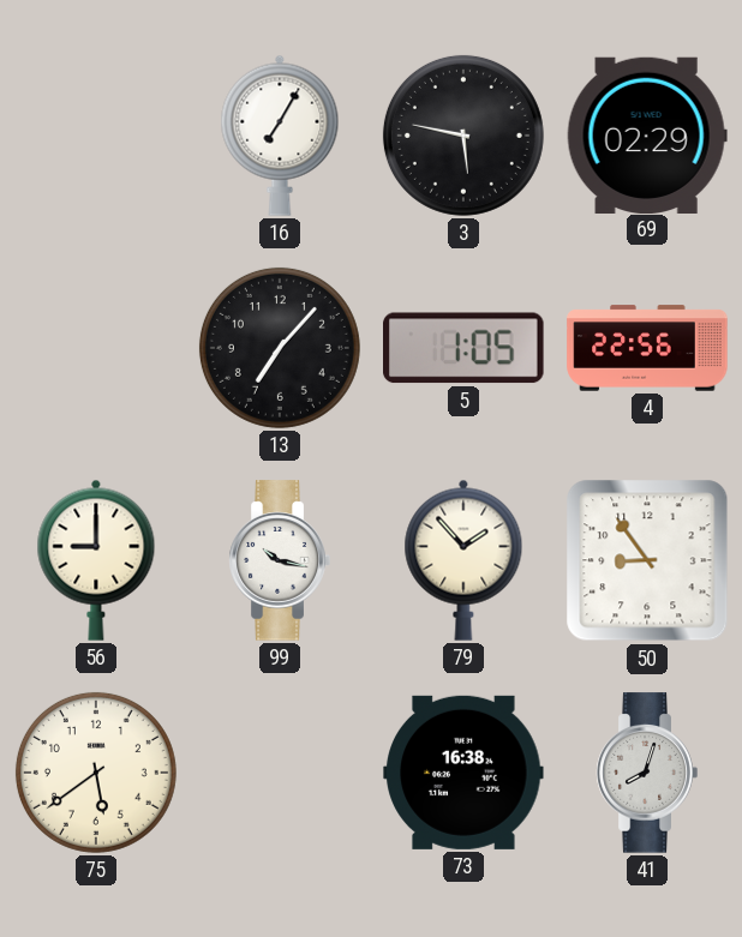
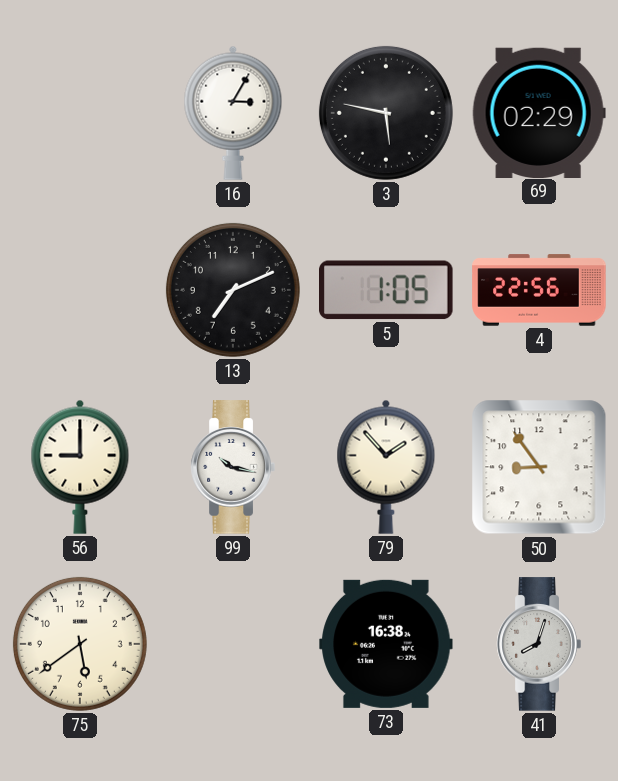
16: 7:05 -> 3:05 (233, 113)
13: 7:07 -> 7:11 (233, 290)
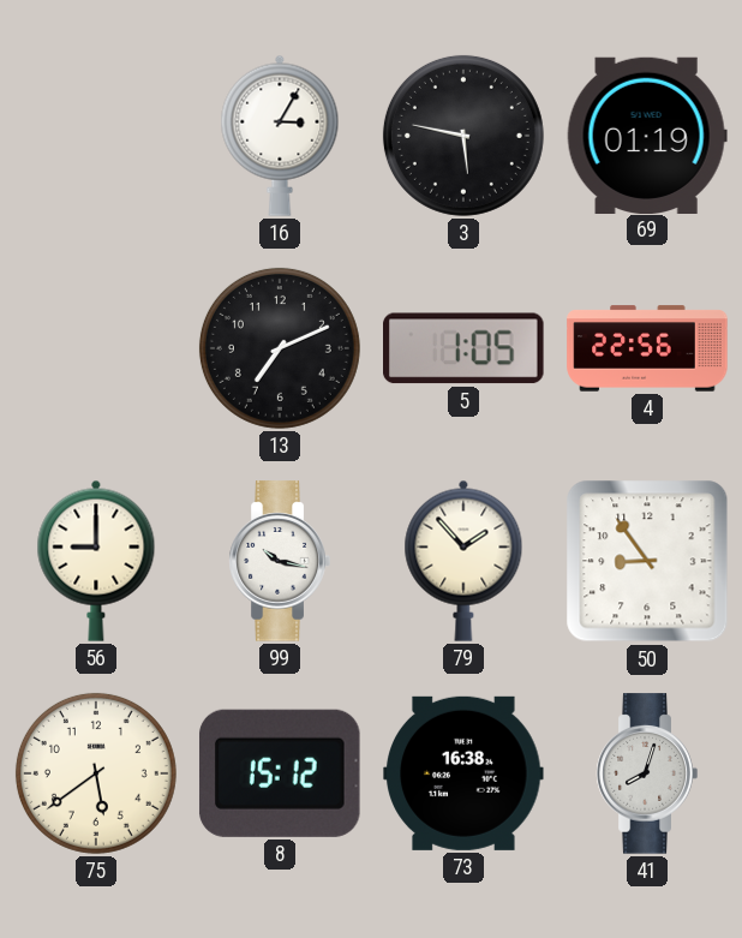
69: 02:29 -> 01:19 (647, 135)
8: none -> 15:12 (280, 773)
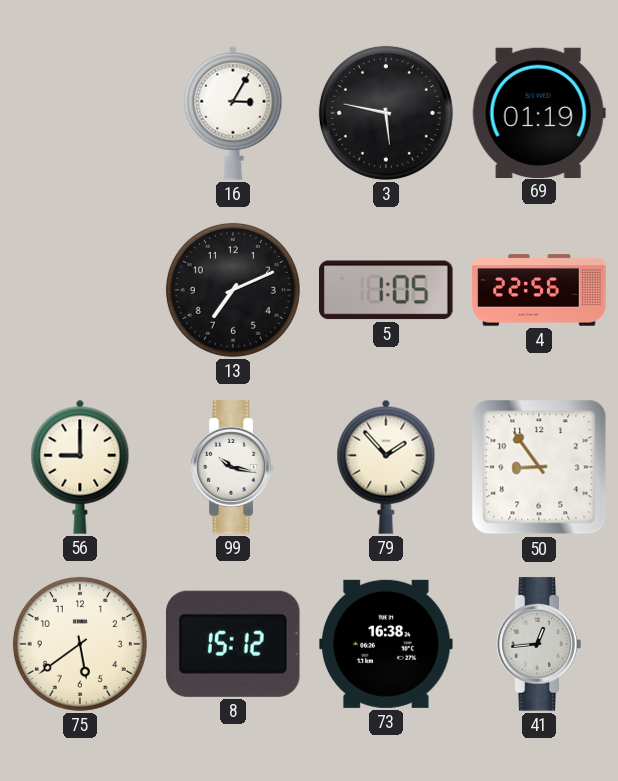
41: 8:03 -> 12:44 (539, 644)
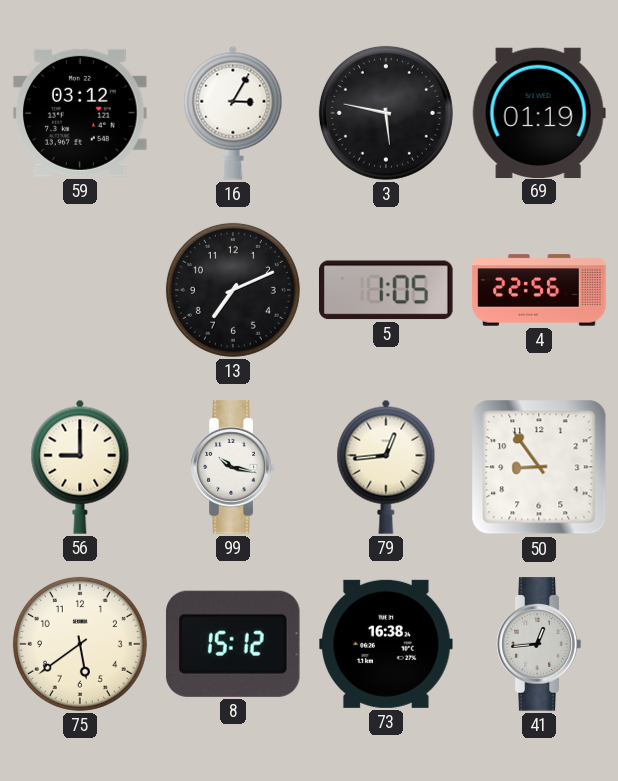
59: none -> 03:12 (80, 113)
79: 1:53 -> 12:44 (386, 467)
